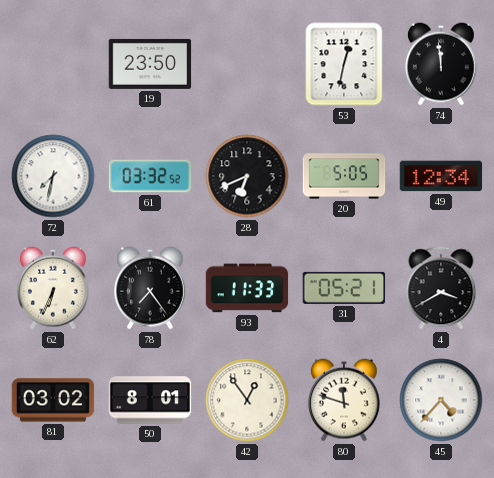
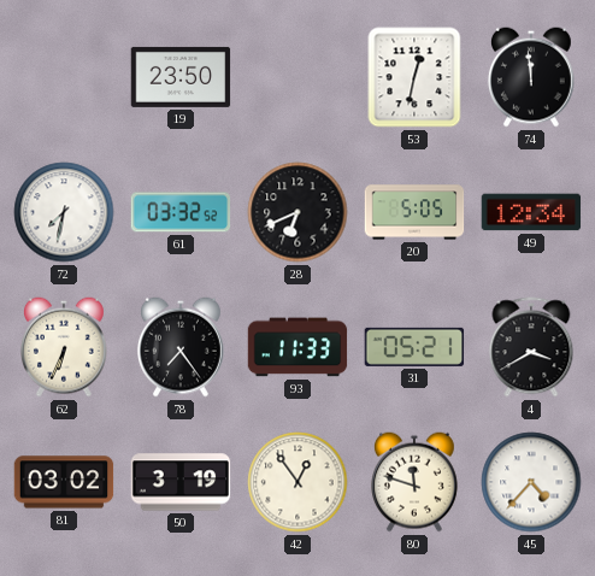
50: 8:01 -> 3:19 (181, 482)
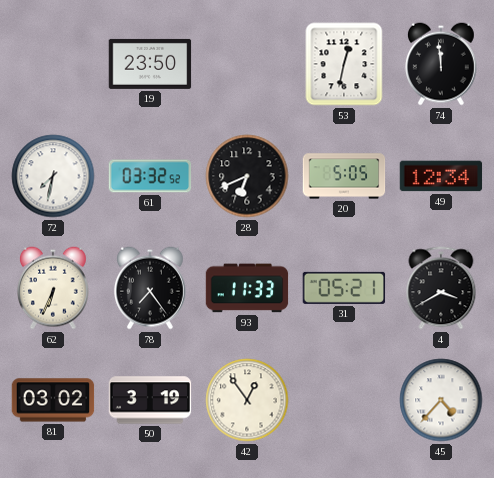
80: 11:48 -> none (414, 482)
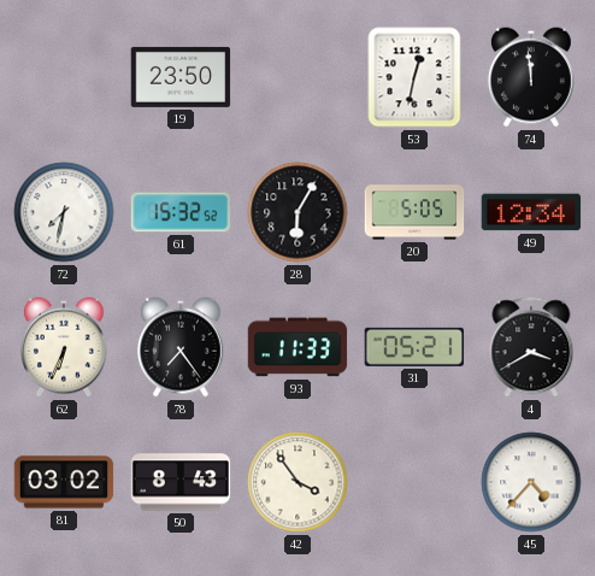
61: 03:32 -> 15:32 (181, 212)
28: 6:41 -> 6:05 (297, 212)
50: 3:19 -> 8:43 (181, 482)
42: 12:54 -> 3:54 (297, 482)
